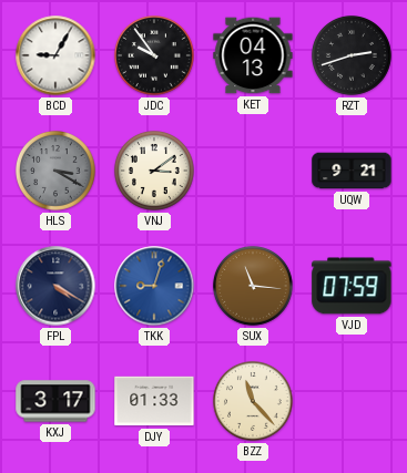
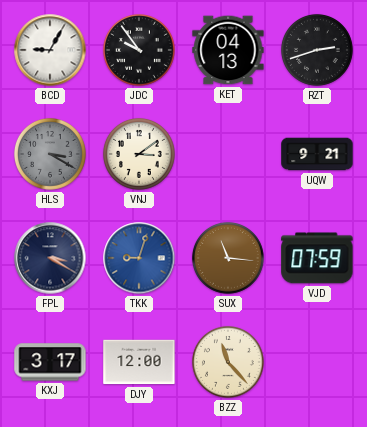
FPL: 4:20 -> 3:20 (50, 258)
DJY: 01:33 -> 12:00 (139, 362)
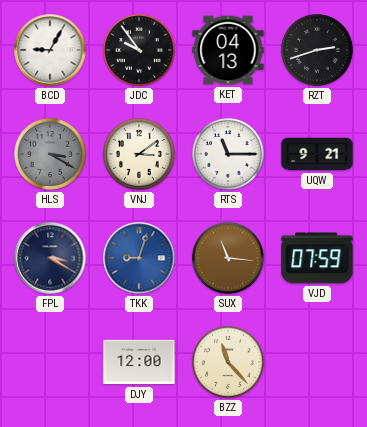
RTS: none -> 11:15 (228, 154)
KXJ: 3:17 -> none (50, 362)
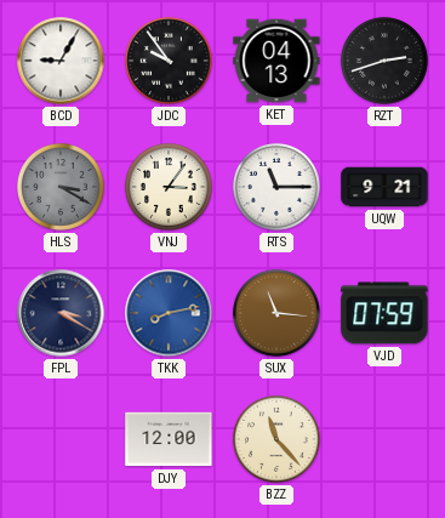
VNJ: 3:09 -> 3:06 (169, 187)
TKK: 9:03 -> 8:13 (169, 313)
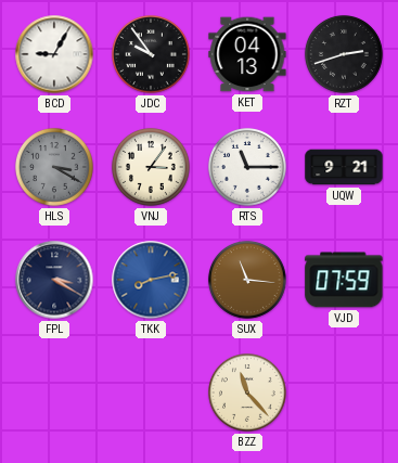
DJY: 12:00 -> none (169, 439)
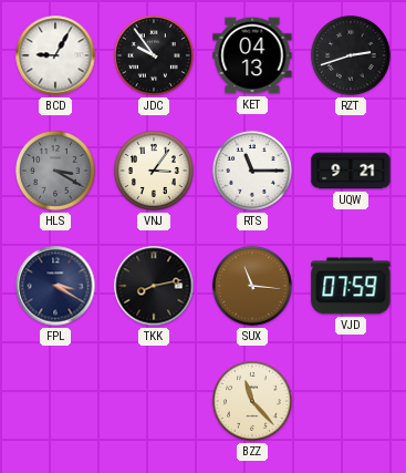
TKK dial: blue -> black (154, 286)
